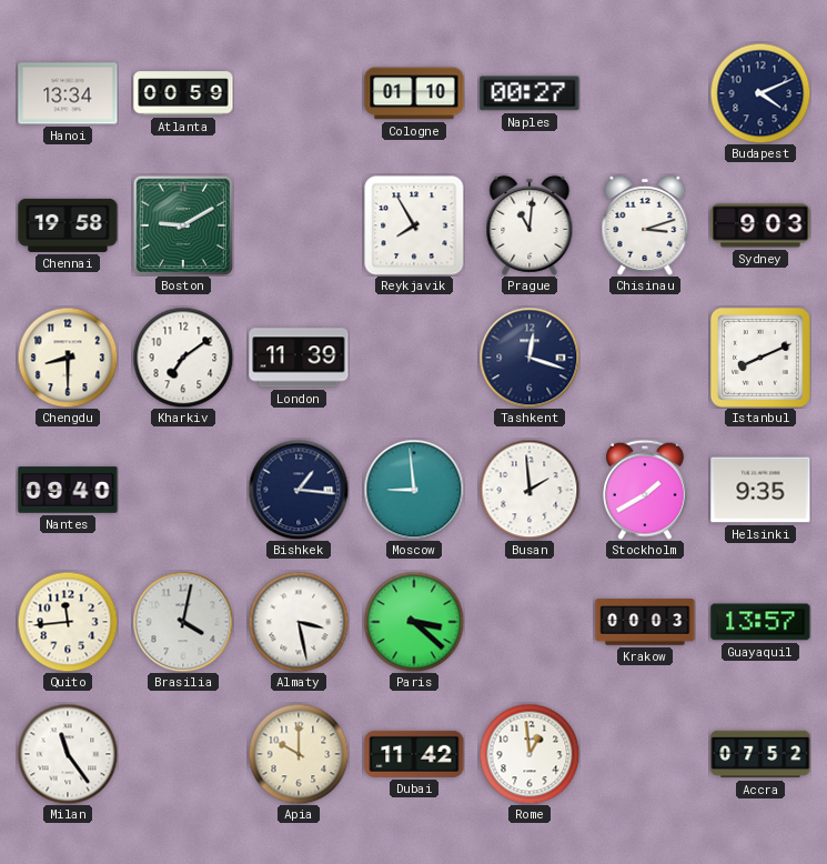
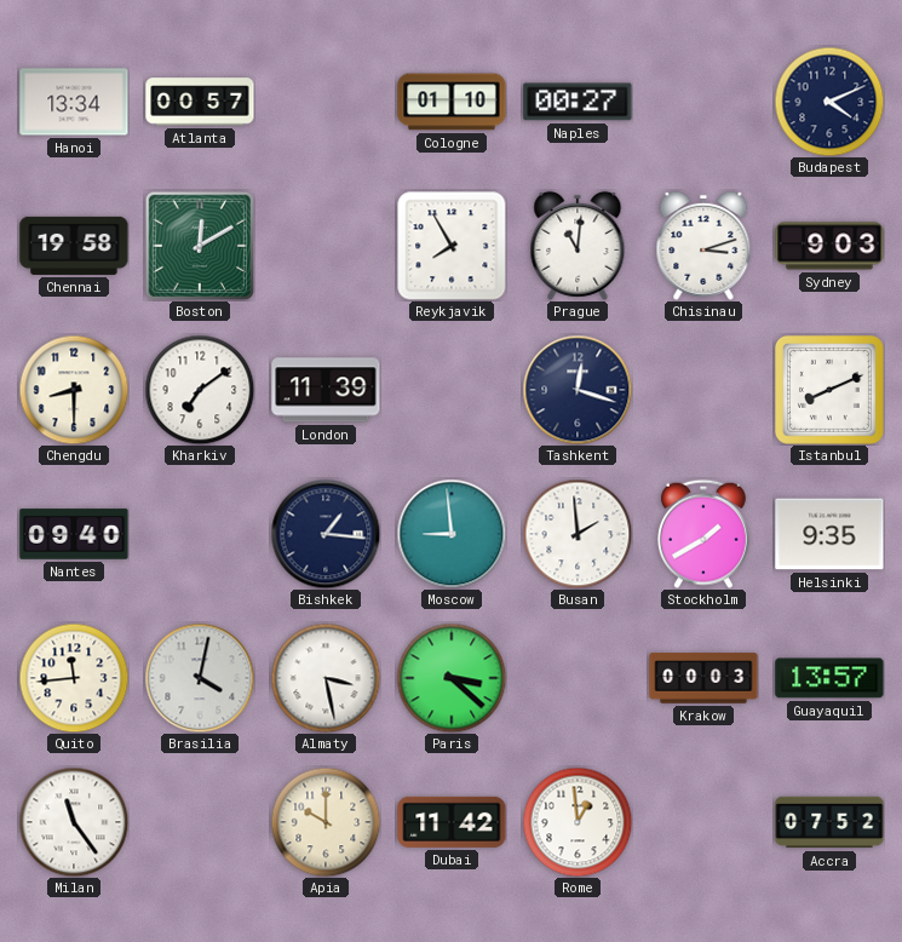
Atlanta: 00:59 -> 00:57 (200, 102)
Boston: 9:10 -> 12:10 (200, 246)
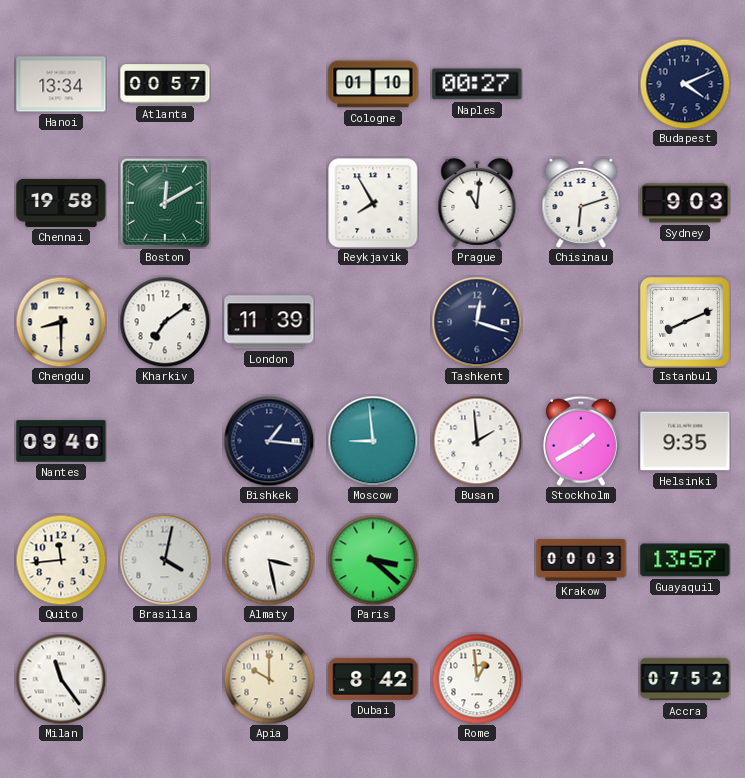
Chisinau: 3:12 -> 6:12 (581, 203)
Dubai: 11:42 -> 8:42 (373, 679)
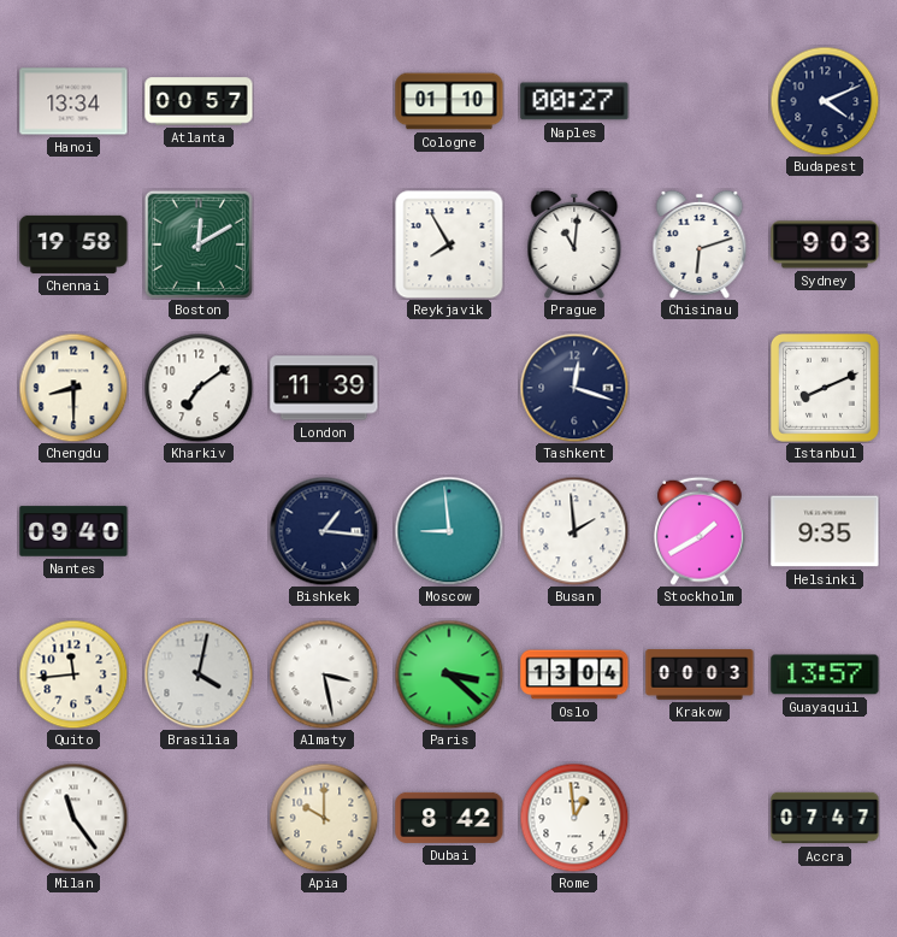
Oslo: none -> 13:04 (574, 674)
Accra: 07:52 -> 07:47 (825, 818)
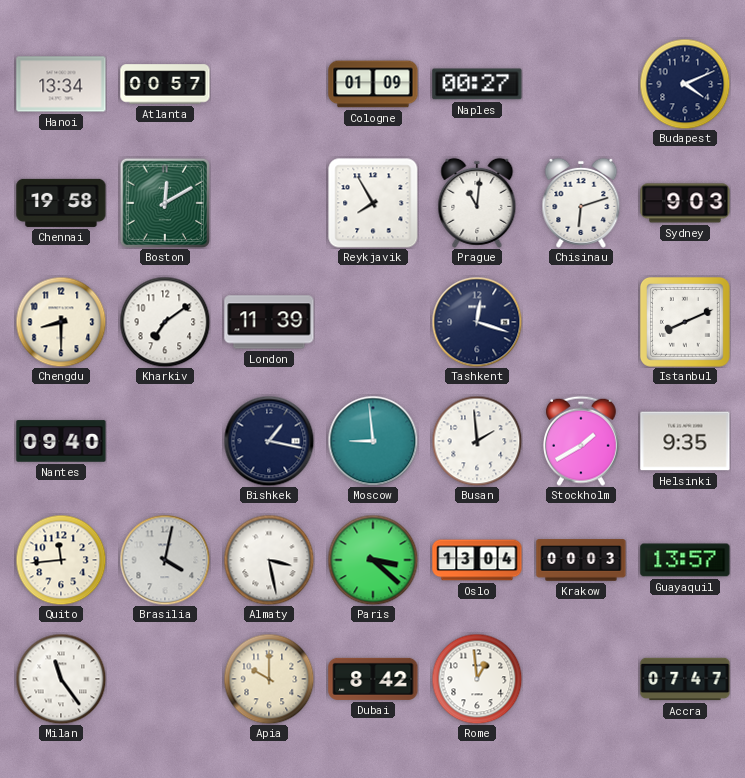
Cologne: 01:10 -> 01:09 (373, 84)
Bishkek: 1:16 -> 1:17 (269, 441)
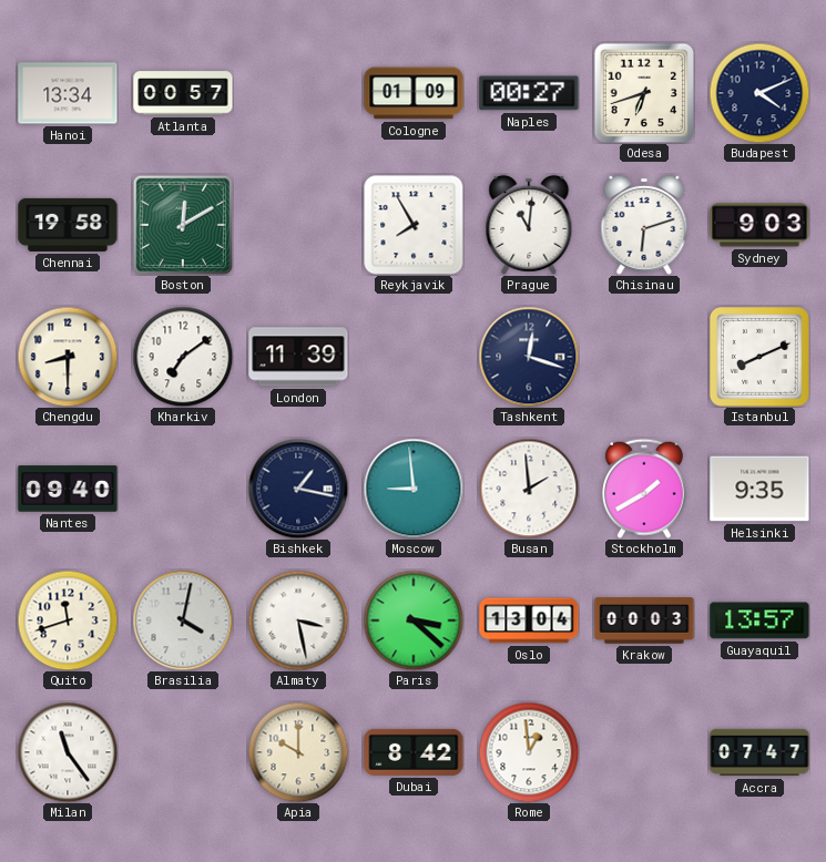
Odesa: none -> 6:42 (644, 93)
Quito: 11:44 -> 11:42 (68, 620)
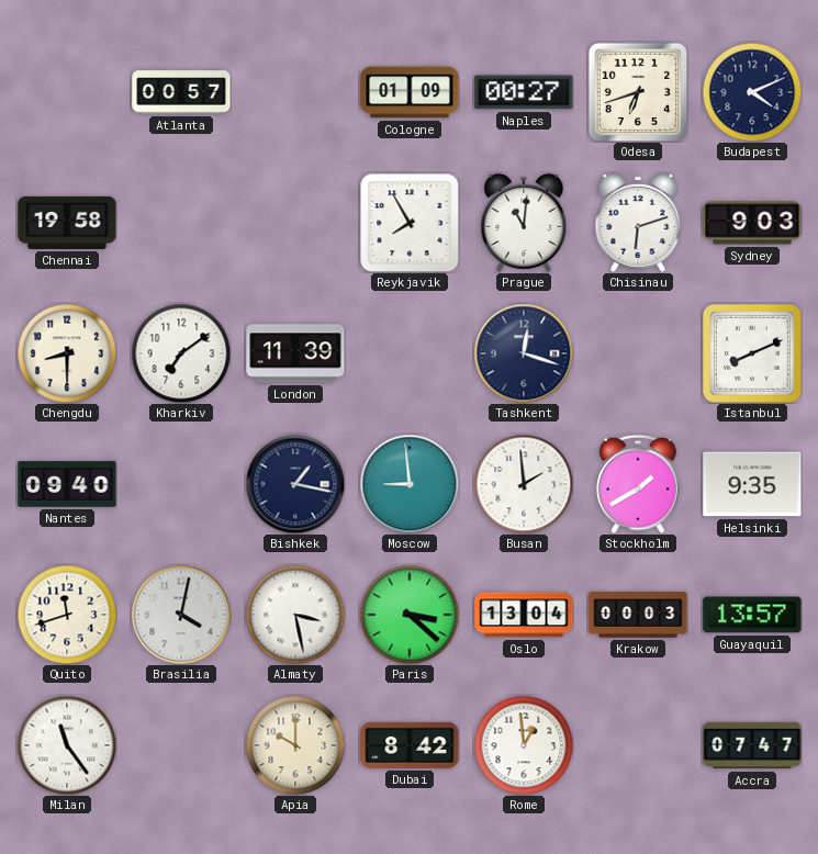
Hanoi: 13:34 -> none (68, 93)
Boston: 12:10 -> none (183, 225)
